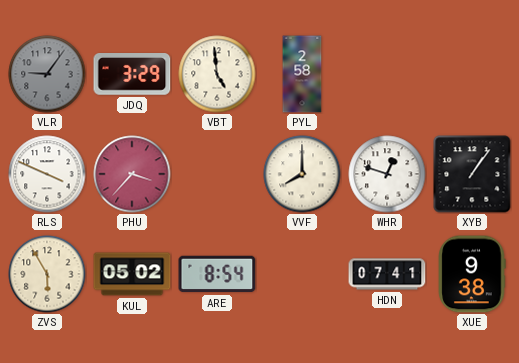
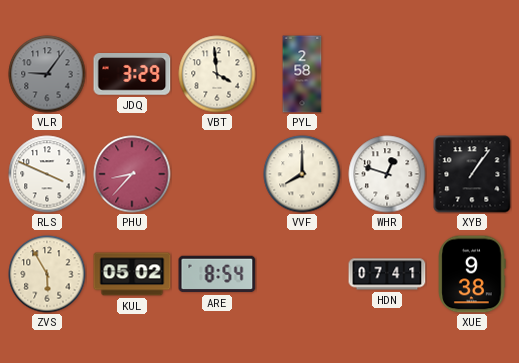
VBT: 4:59 -> 3:59 (217, 74)
PHU: 3:37 -> 8:37 (132, 174)
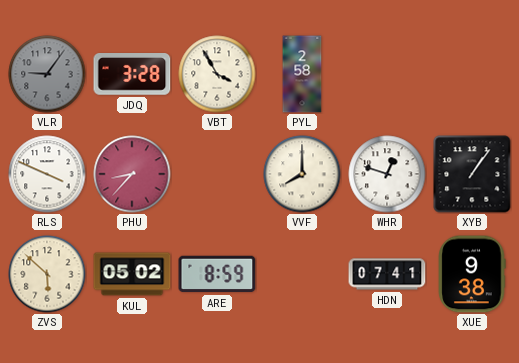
JDQ: 3:29 -> 3:28 (132, 75)
VBT: 3:59 -> 3:55 (217, 74)
ZVS: 5:55 -> 5:52 (47, 274)
ARE: 8:54 -> 8:59 (217, 274)
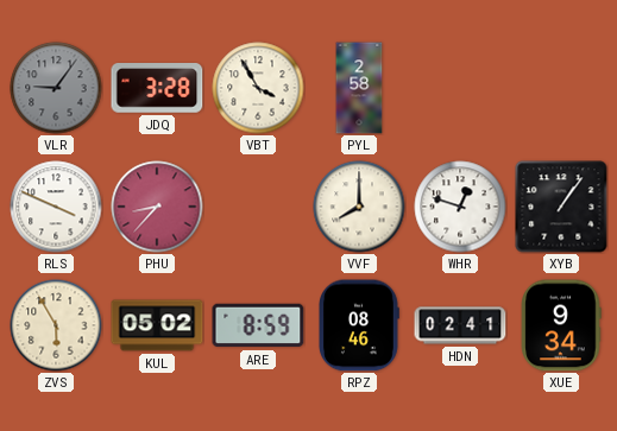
ZVS: 5:52 -> 5:55 (56, 325)
RPZ: none -> 08:46 (359, 325)
HDN: 07:41 -> 02:41 (460, 325)
XUE: 9:38 -> 9:34 (561, 325)
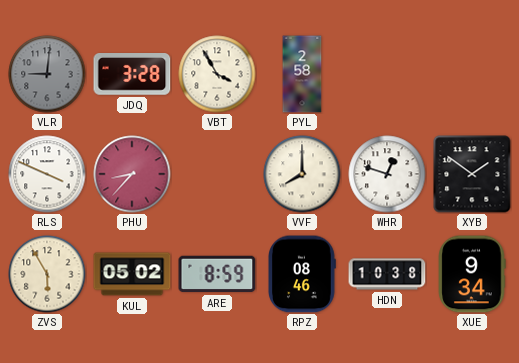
VLR: 9:06 -> 9:01 (47, 74)
XYB: 1:06 -> 1:51 (472, 174)
HDN: 02:41 -> 10:38 (387, 274)
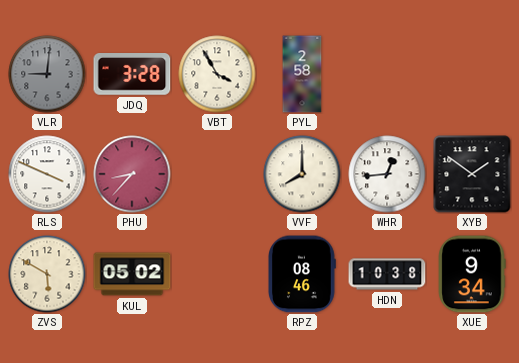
WHR: 12:48 -> 12:44 (387, 174)
ZVS: 5:55 -> 5:50 (47, 274)
ARE: 8:59 -> none (217, 274)
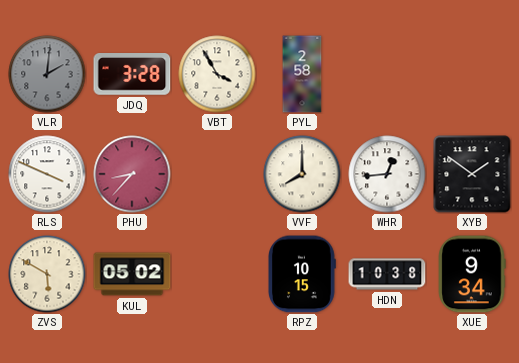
VLR: 9:01 -> 2:01 (47, 74)
RPZ: 08:46 -> 10:15 (302, 274)
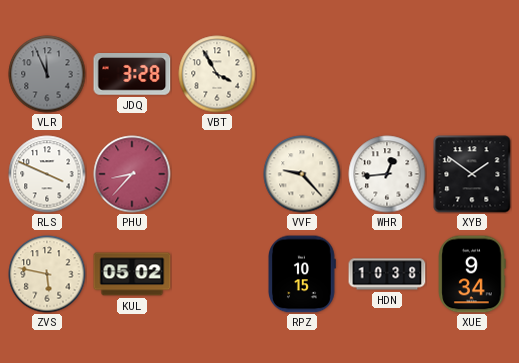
VLR: 2:01 -> 11:56 (47, 74)
PYL: 2:58 -> none (302, 74)
VVF: 8:00 -> 9:23 (302, 174)
ZVS: 5:50 -> 5:47 (47, 274)
